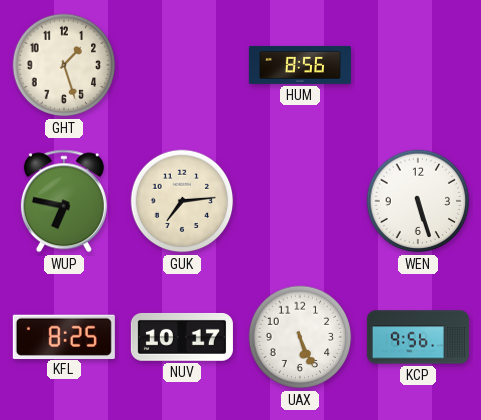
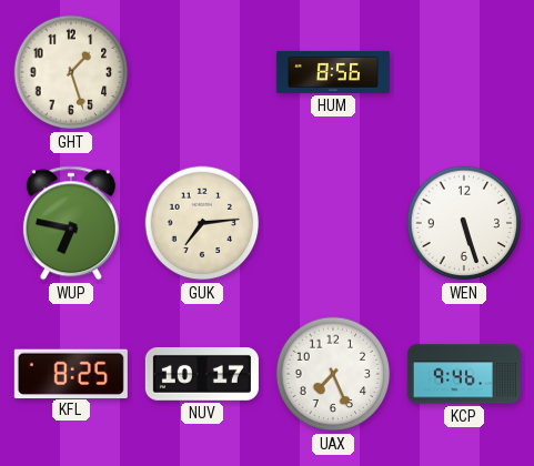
UAX: 5:26 -> 7:26 (333, 374)
KCP: 9:56 -> 9:46 (464, 374)
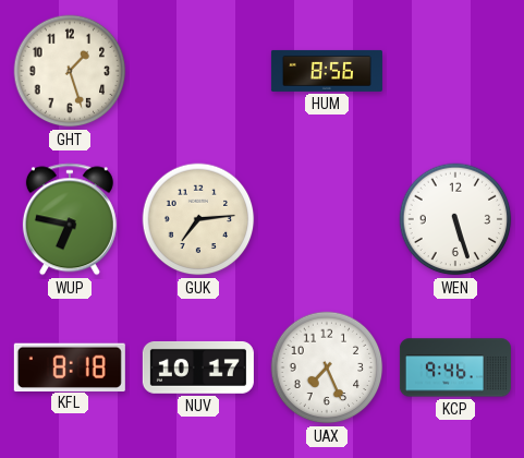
KFL: 8:25 -> 8:18 (70, 366)
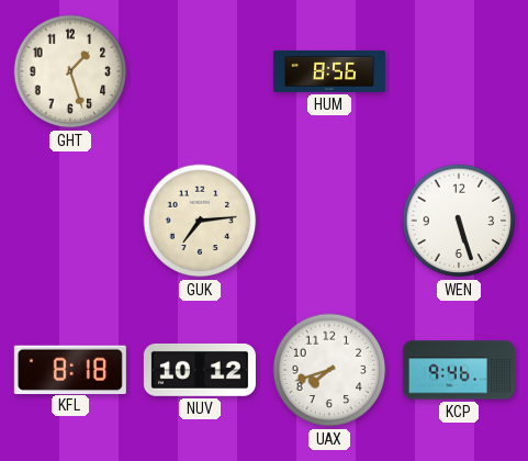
WUP: 6:47 -> none (70, 219)
NUV: 10:17 -> 10:12 (200, 370)
UAX: 7:26 -> 7:42 (329, 370)
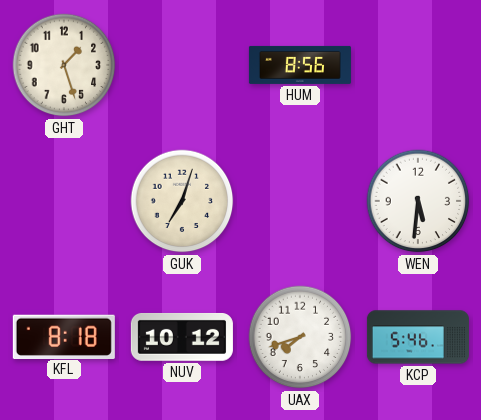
GUK: 7:14 -> 7:03 (182, 201)
WEN: 5:27 -> 5:31 (418, 201)
KCP: 9:46 -> 5:46 (418, 337)
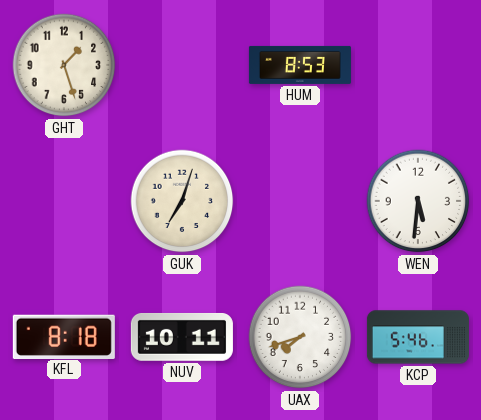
HUM: 8:56 -> 8:53 (300, 65)
NUV: 10:12 -> 10:11 (182, 337)
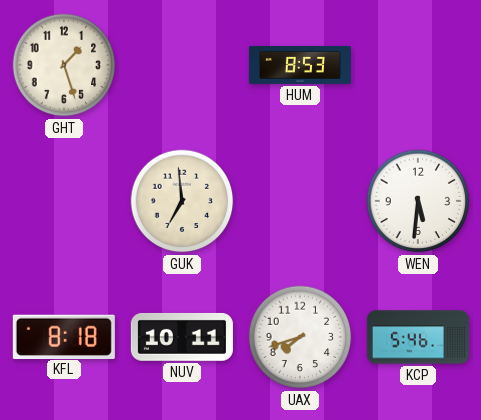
GUK: 7:03 -> 6:59 (182, 201)
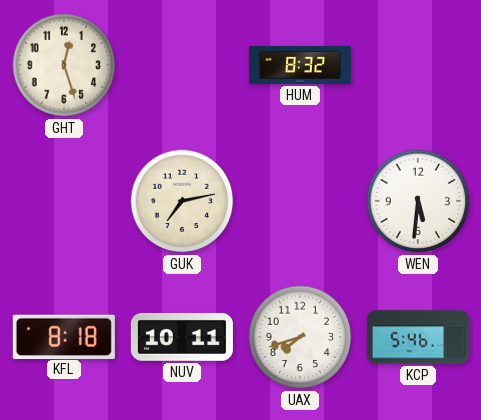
GHT: 1:27 -> 12:27 (64, 65)
HUM: 8:53 -> 8:32 (300, 65)
GUK: 6:59 -> 7:13 (182, 201)
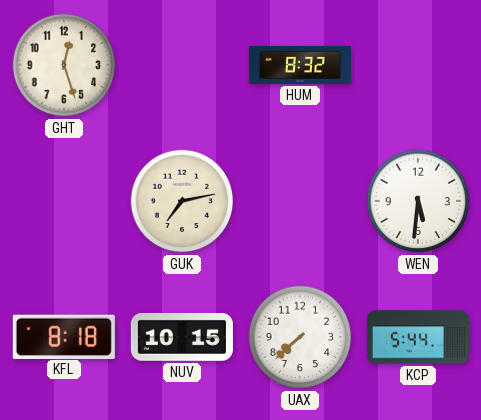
NUV: 10:11 -> 10:15 (182, 337)
UAX: 7:42 -> 7:38 (300, 337)
KCP: 5:46 -> 5:44 (418, 337)
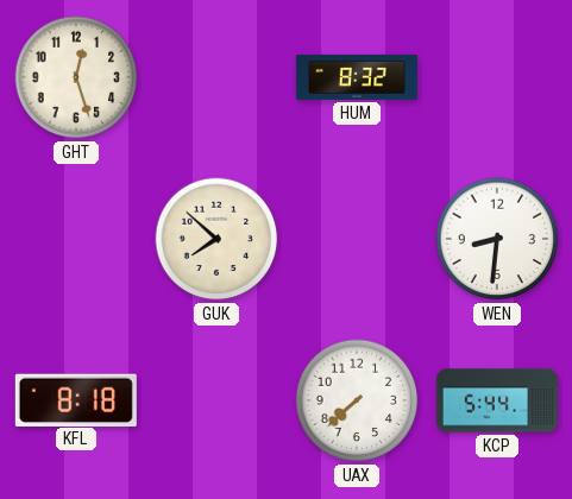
GUK: 7:13 -> 7:52 (216, 239)
WEN: 5:31 -> 8:31 (497, 239)
NUV: 10:15 -> none (182, 337)
